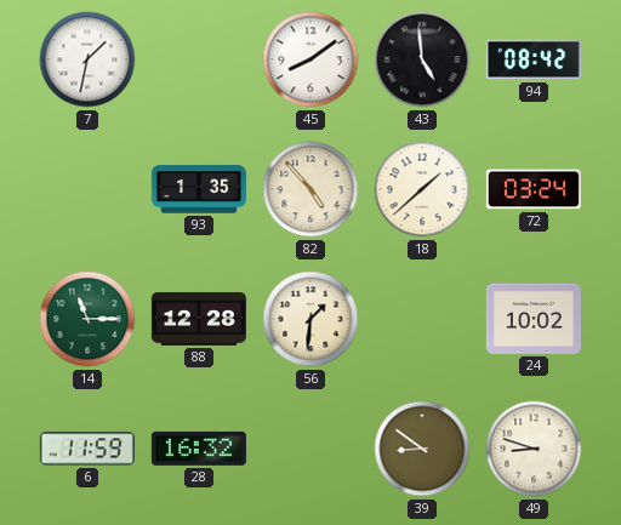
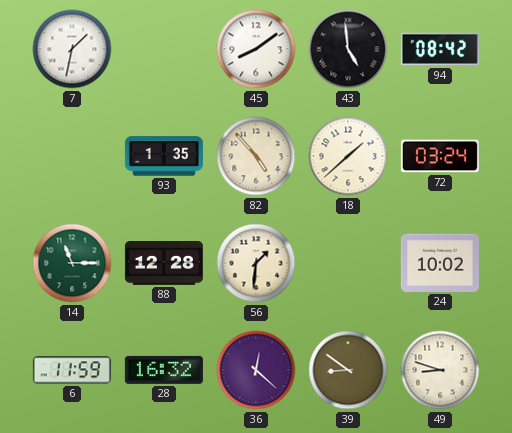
36: none -> 12:22 (256, 370)
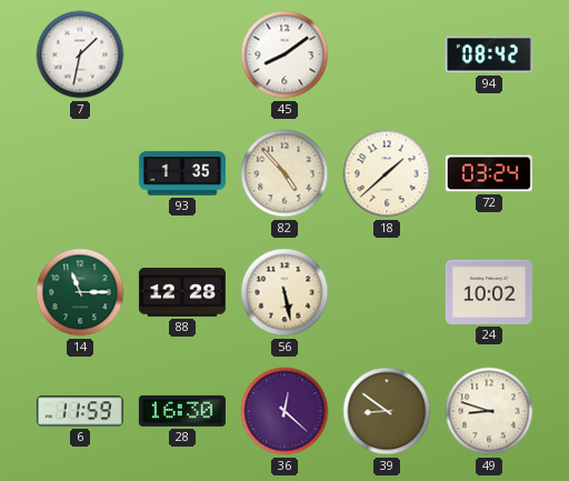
43: 4:59 -> none (348, 49)
56: 1:31 -> 5:28 (284, 292)
28: 16:32 -> 16:30 (182, 411)
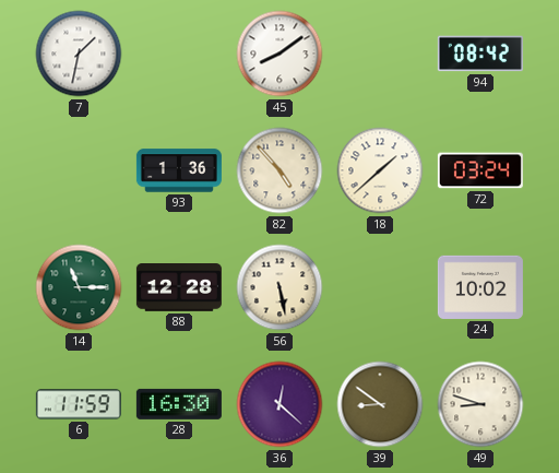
93: 1:35 -> 1:36 (179, 170)
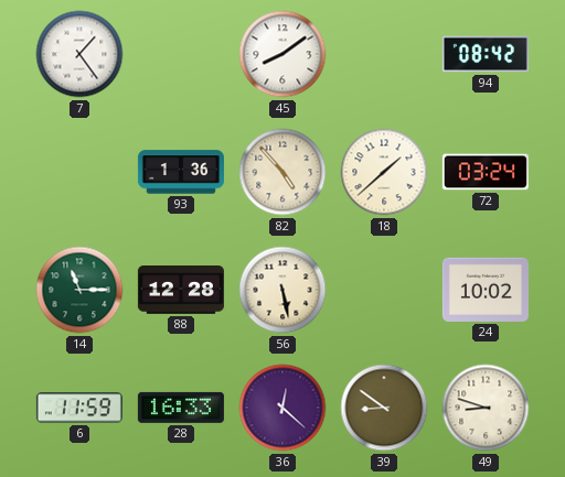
7: 1:32 -> 1:24 (79, 54)
28: 16:30 -> 16:33 (181, 408)
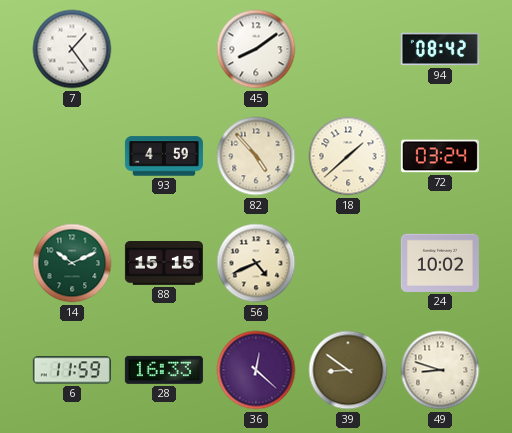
93: 1:36 -> 4:59 (164, 156)
14: 11:15 -> 10:11 (72, 263)
88: 12:28 -> 15:15 (164, 264)
56: 5:28 -> 4:41 (256, 263)
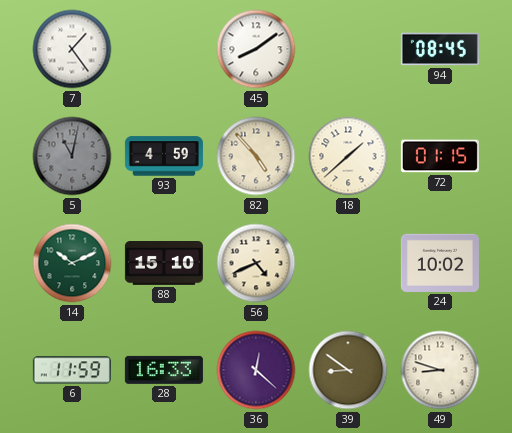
94: 08:42 -> 08:45 (440, 49)
5: none -> 11:02 (72, 156)
72: 03:24 -> 01:15 (440, 156)
88: 15:15 -> 15:10 (164, 264)
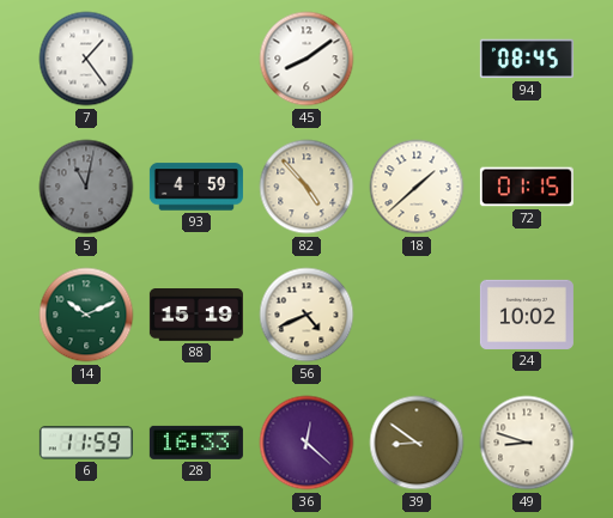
88: 15:10 -> 15:19 (196, 316)
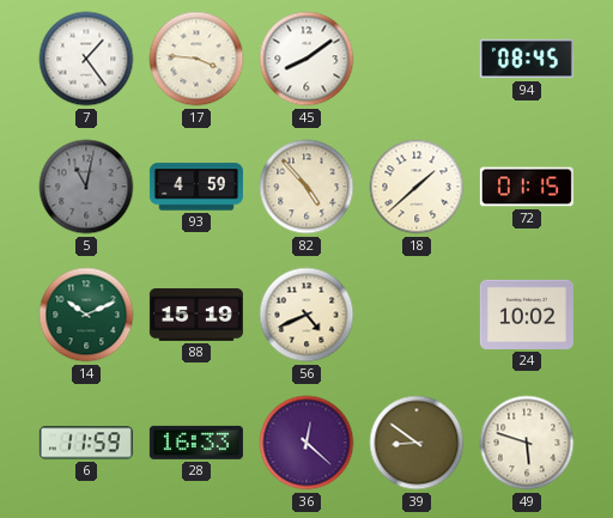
17: none -> 3:46 (196, 59)
49: 8:48 -> 5:48 (527, 443)
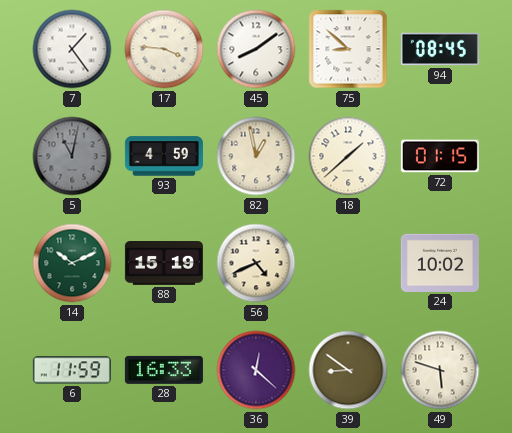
75: none -> 8:52 (348, 49)
82: 4:53 -> 12:58 (256, 156)
